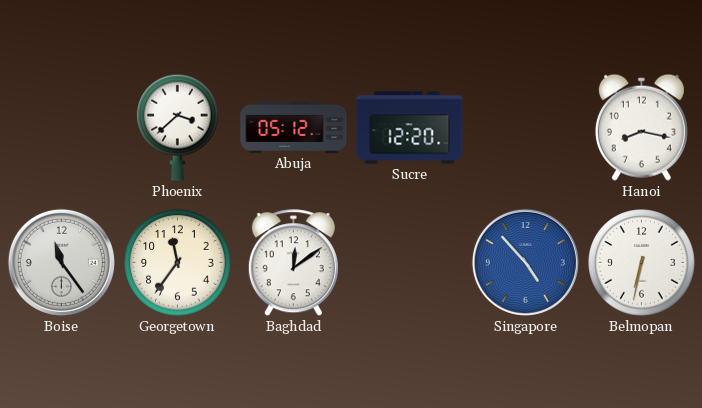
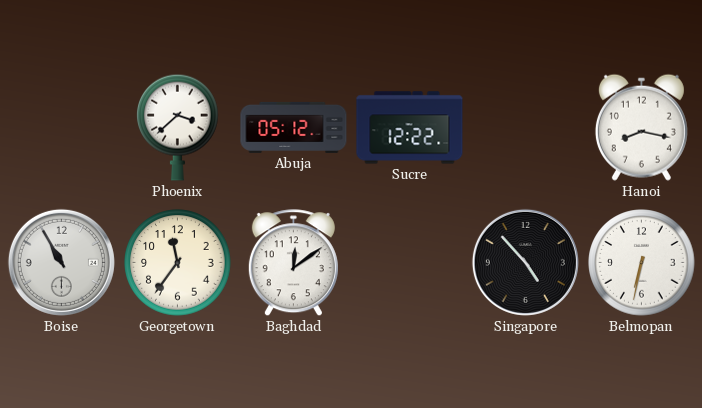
Sucre: 12:20 -> 12:22 (410, 128)
Boise: 11:24 -> 10:55 (61, 262)
Singapore dial: blue -> black (525, 262)
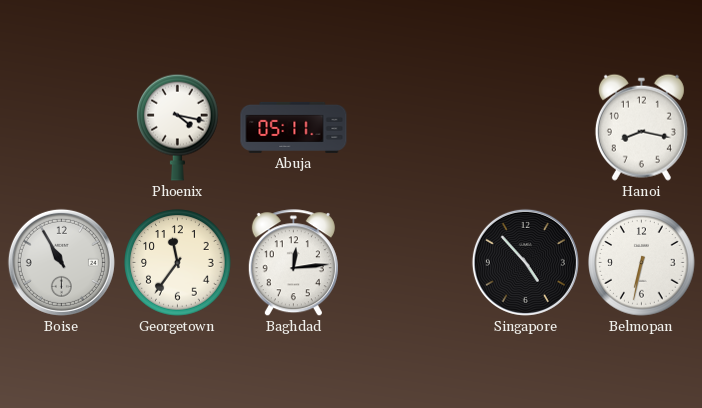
Phoenix: 3:38 -> 4:17 (178, 127)
Abuja: 05:12 -> 05:11 (294, 127)
Sucre: 12:22 -> none (410, 128)
Baghdad: 12:09 -> 12:14 (293, 263)
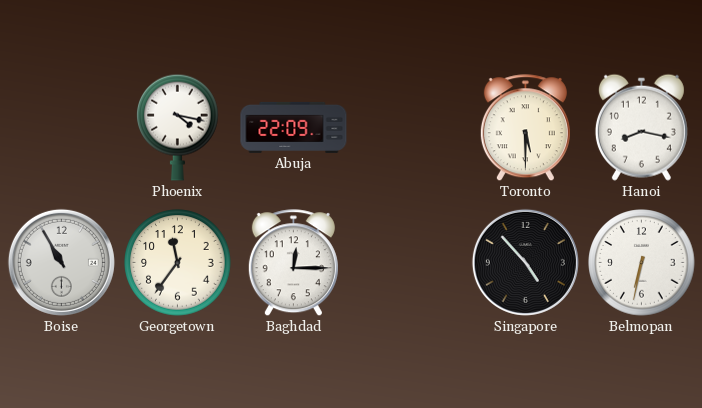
Abuja: 05:11 -> 22:09 (294, 127)
Toronto: none -> 5:30 (525, 128)
Baghdad: 12:14 -> 12:15 (293, 263)
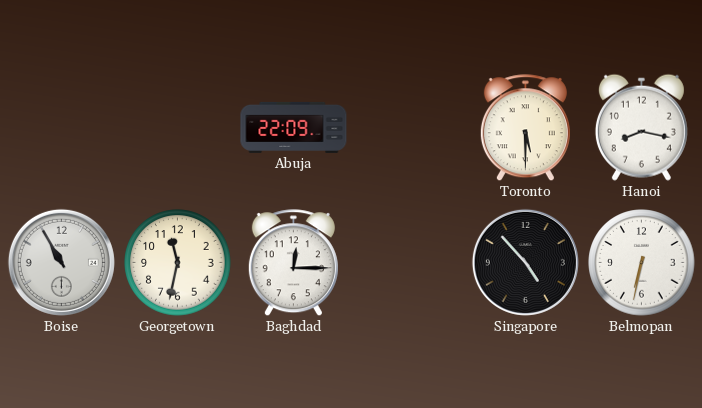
Phoenix: 4:17 -> none (178, 127)
Georgetown: 11:36 -> 11:32 (178, 263)
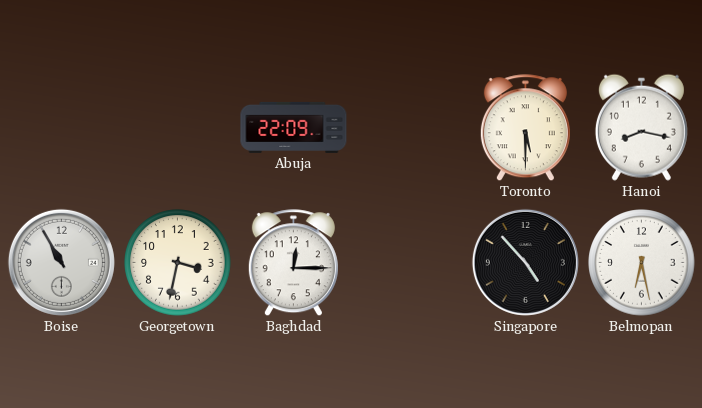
Georgetown: 11:32 -> 3:32 (178, 263)
Belmopan: 6:32 -> 6:28 (642, 263)
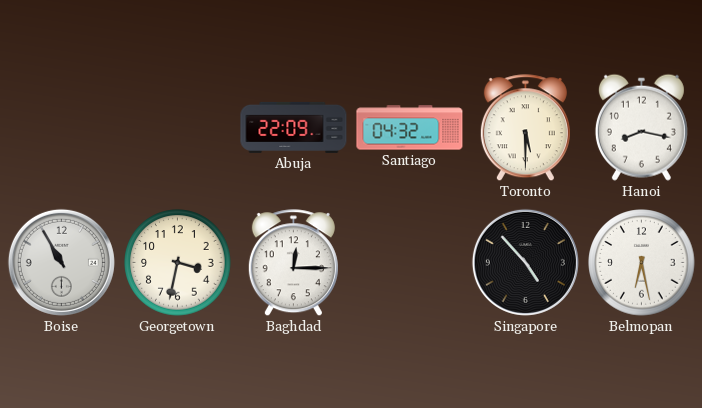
Santiago: none -> 04:32 (410, 128)
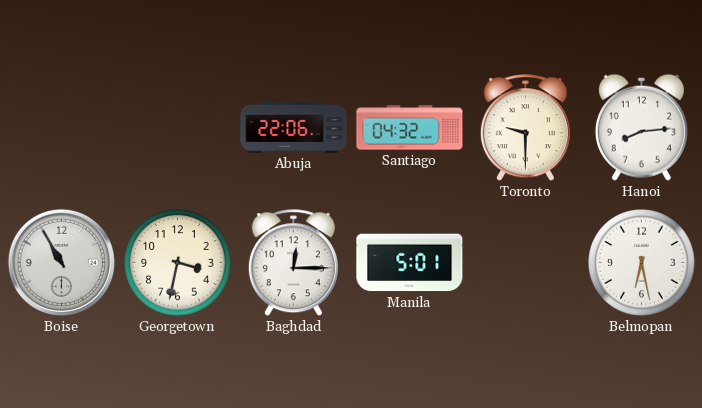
Abuja: 22:09 -> 22:06 (294, 127)
Toronto: 5:30 -> 9:30 (525, 128)
Hanoi: 8:17 -> 8:14 (641, 127)
Manila: none -> 5:01 (410, 263)
Singapore: 4:53 -> none (525, 262)
